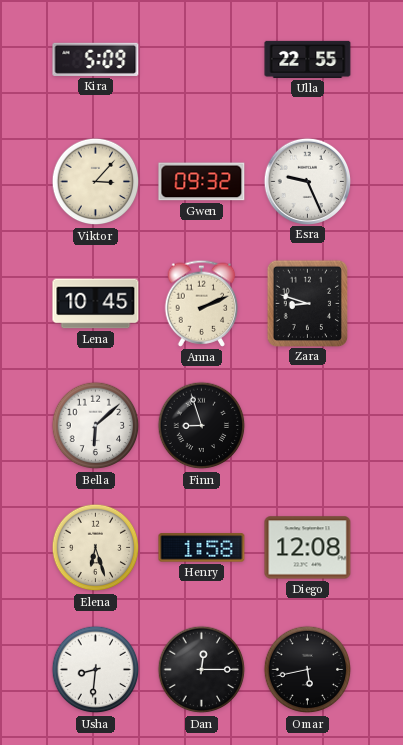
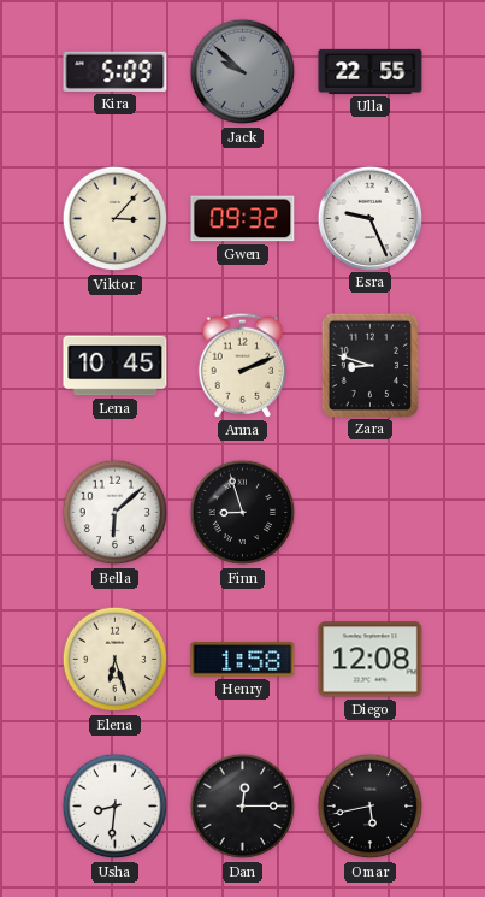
Jack: none -> 9:52 (243, 72)
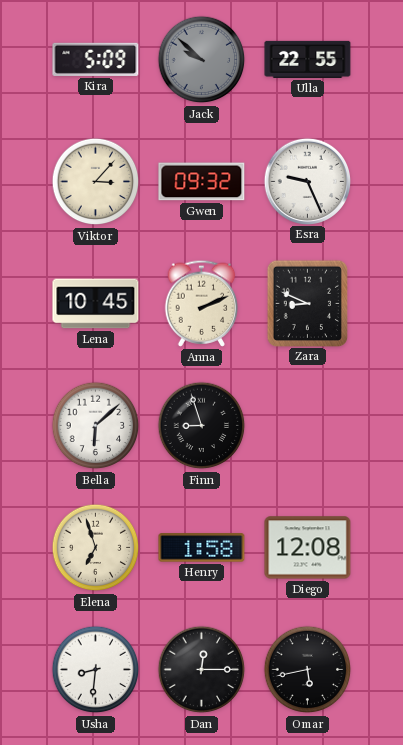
Zara: 8:48 -> 8:49 (307, 303)
Elena: 6:27 -> 6:57 (96, 548)
